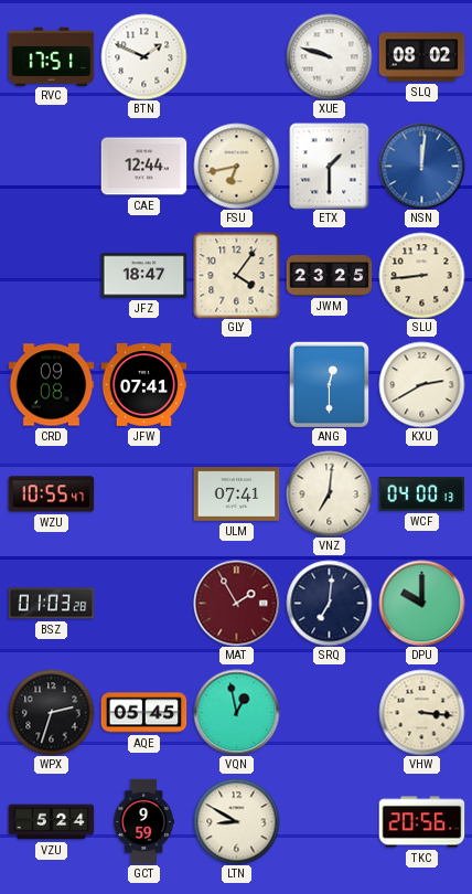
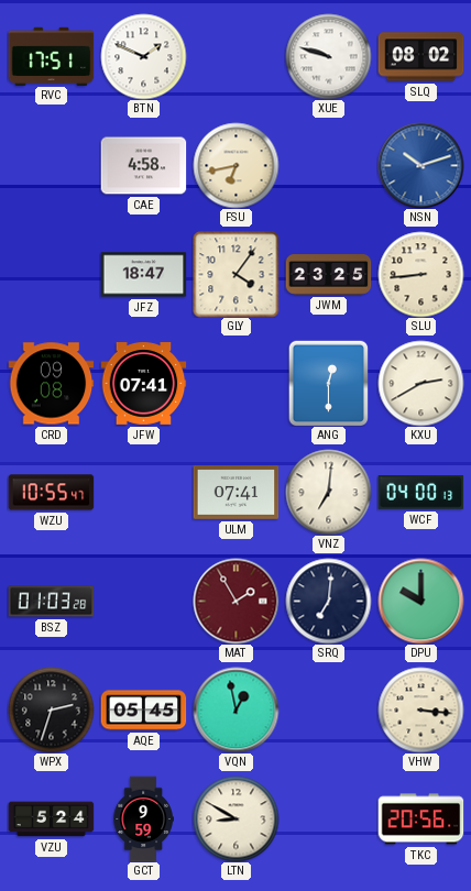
CAE: 12:44 -> 4:58 (143, 166)
ETX: 1:30 -> none (330, 166)
NSN: 12:01 -> 10:12 (420, 165)
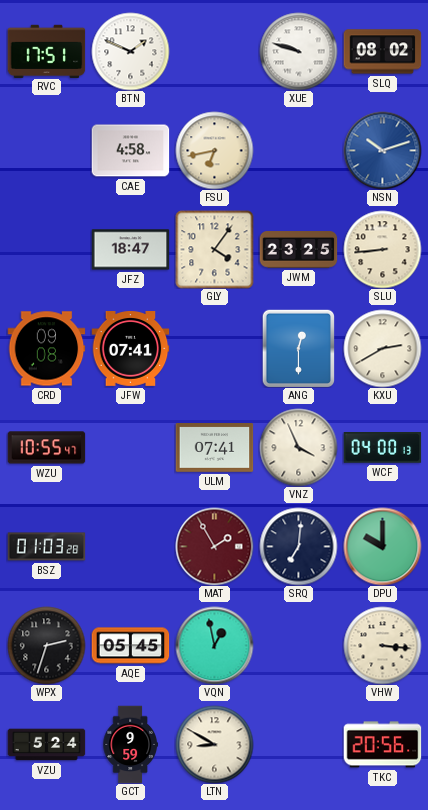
VNZ: 7:01 -> 3:56 (298, 447)
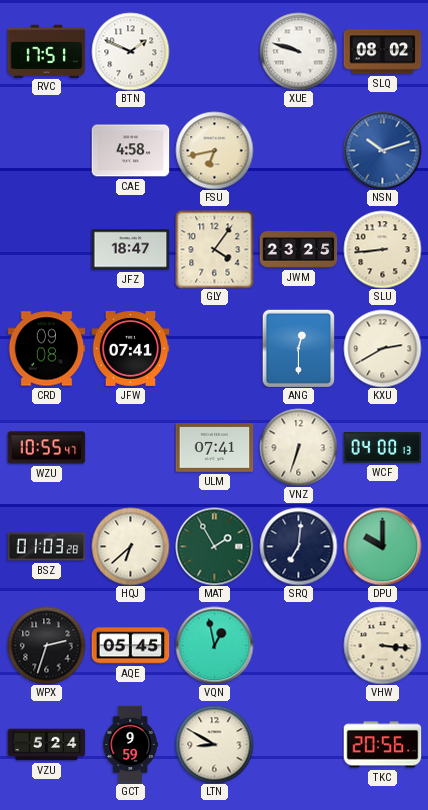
VNZ: 3:56 -> 6:33 (298, 447)
HQJ: none -> 6:38 (130, 546)
MAT dial: burgundy -> green (214, 546)
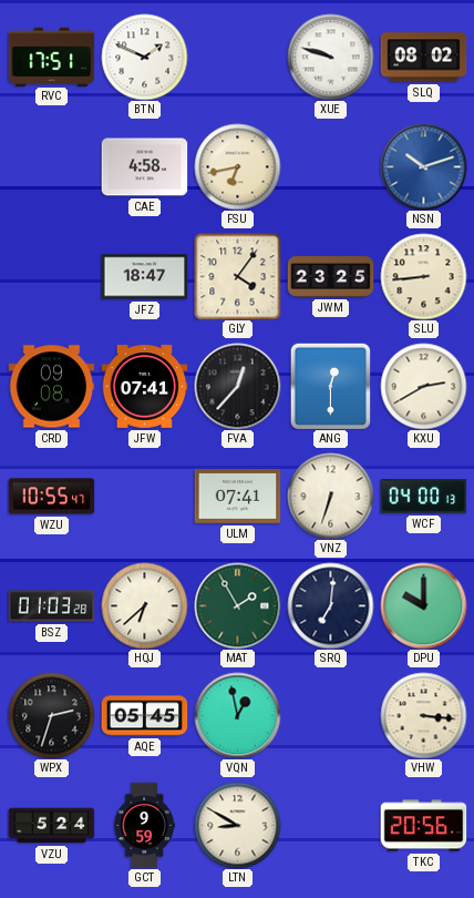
FVA: none -> 12:37 (237, 386)
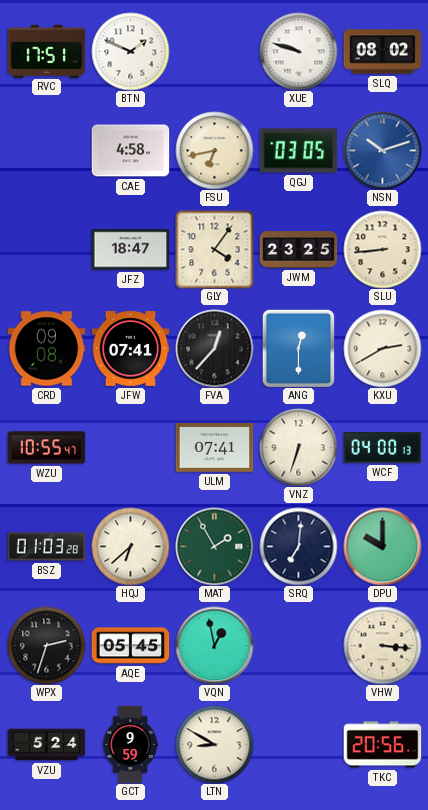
QGJ: none -> 03:05 (298, 151)
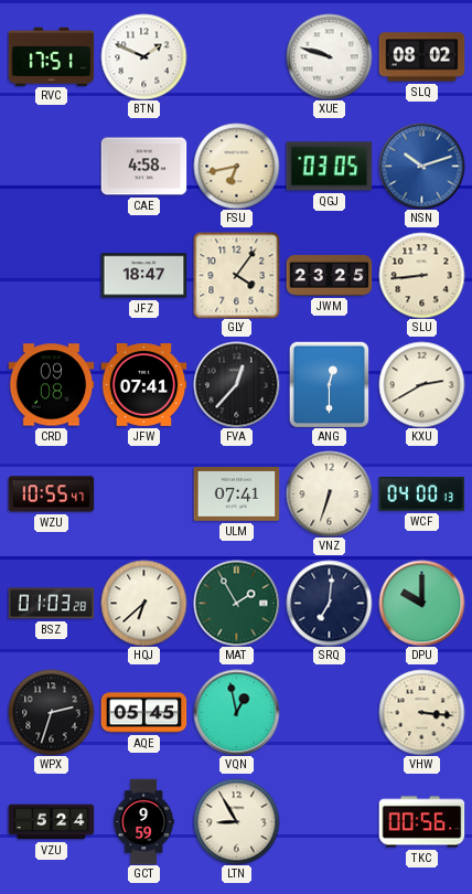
LTN: 8:50 -> 8:55 (236, 821)
TKC: 20:56 -> 00:56 (421, 822)
